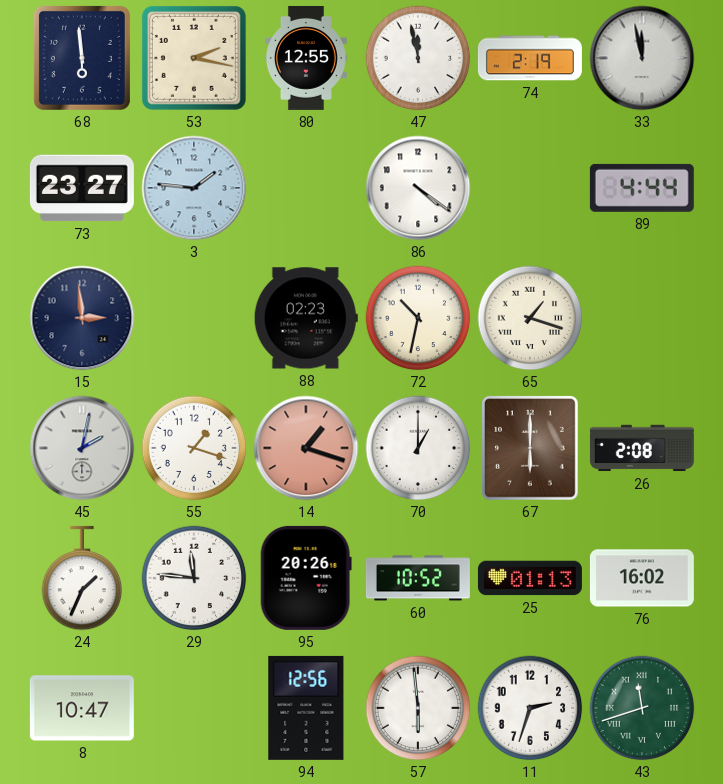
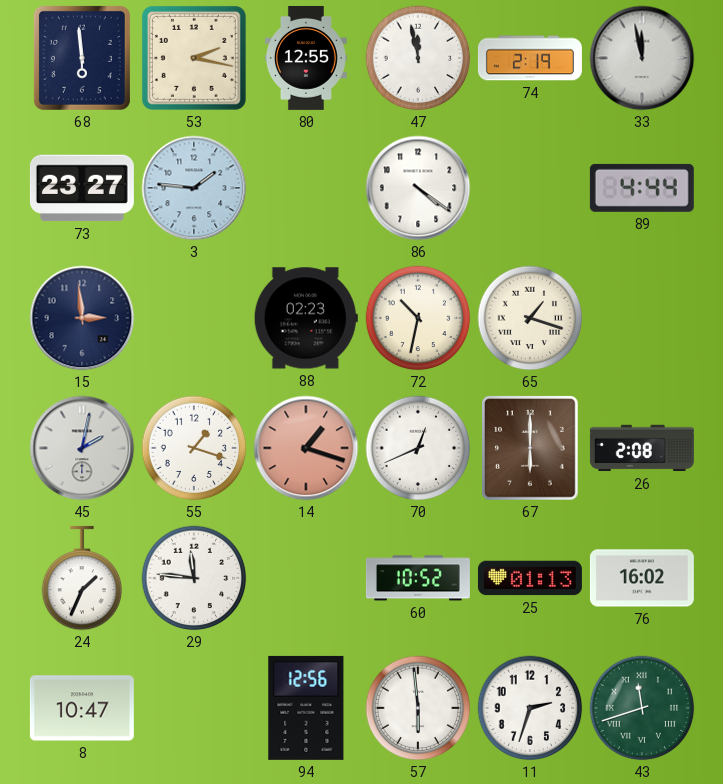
70: 1:00 -> 12:41 (418, 448)
95: 20:26 -> none (306, 578)
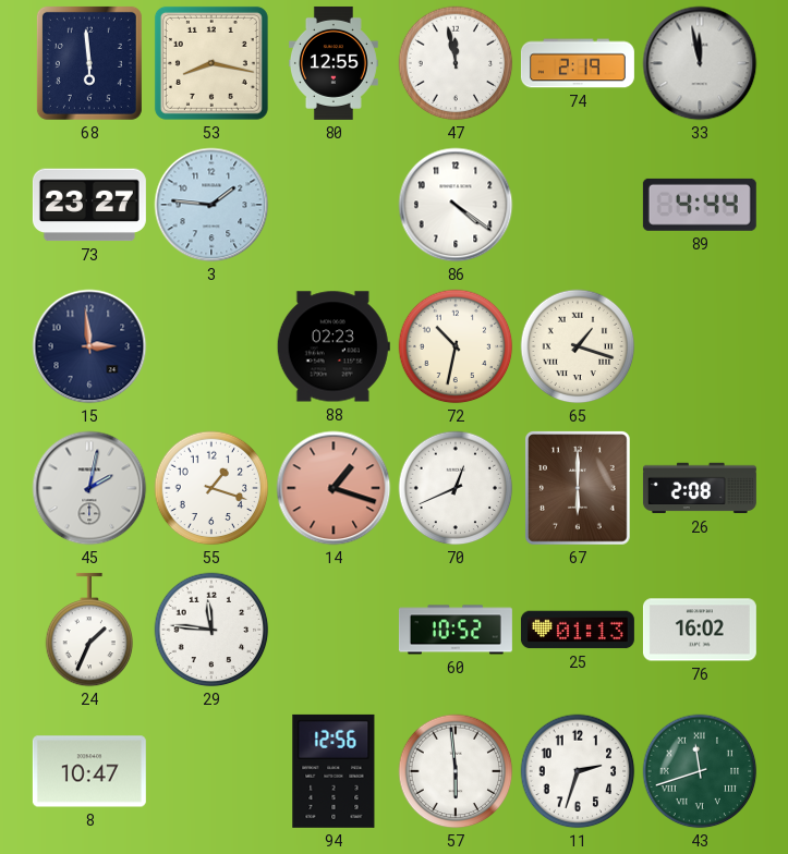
53: 2:17 -> 8:17 (211, 63)
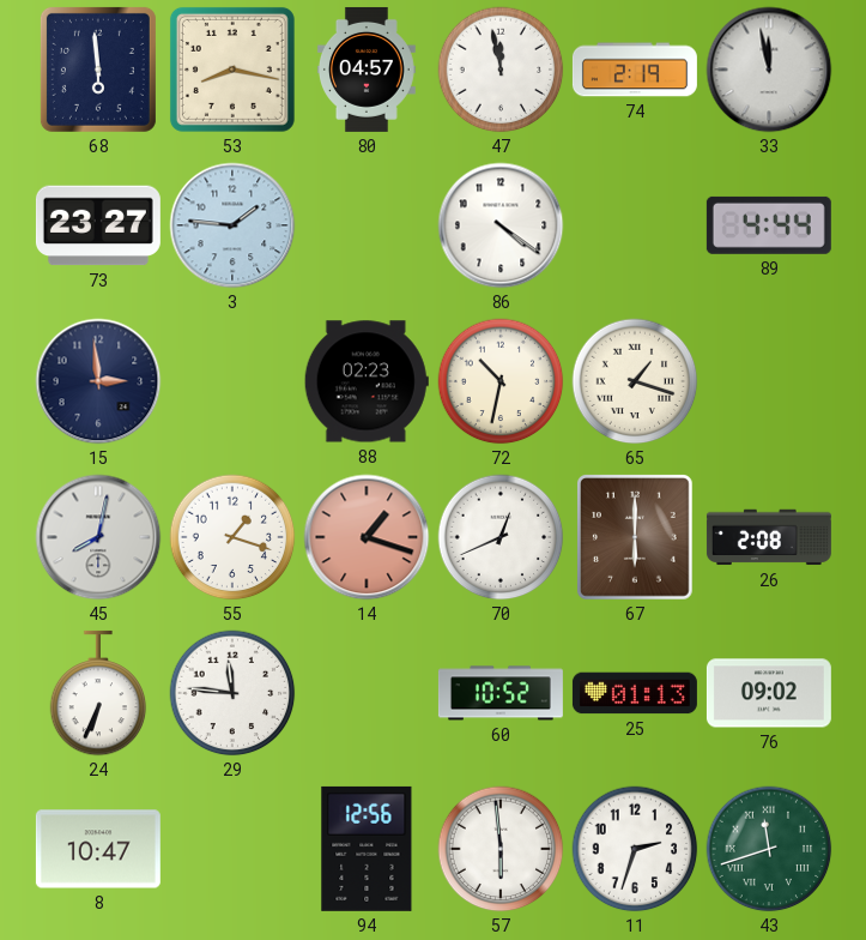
80: 12:55 -> 04:57 (367, 70)
45: 2:02 -> 8:02 (98, 537)
24: 1:34 -> 6:34 (98, 693)
76: 16:02 -> 09:02 (769, 693)
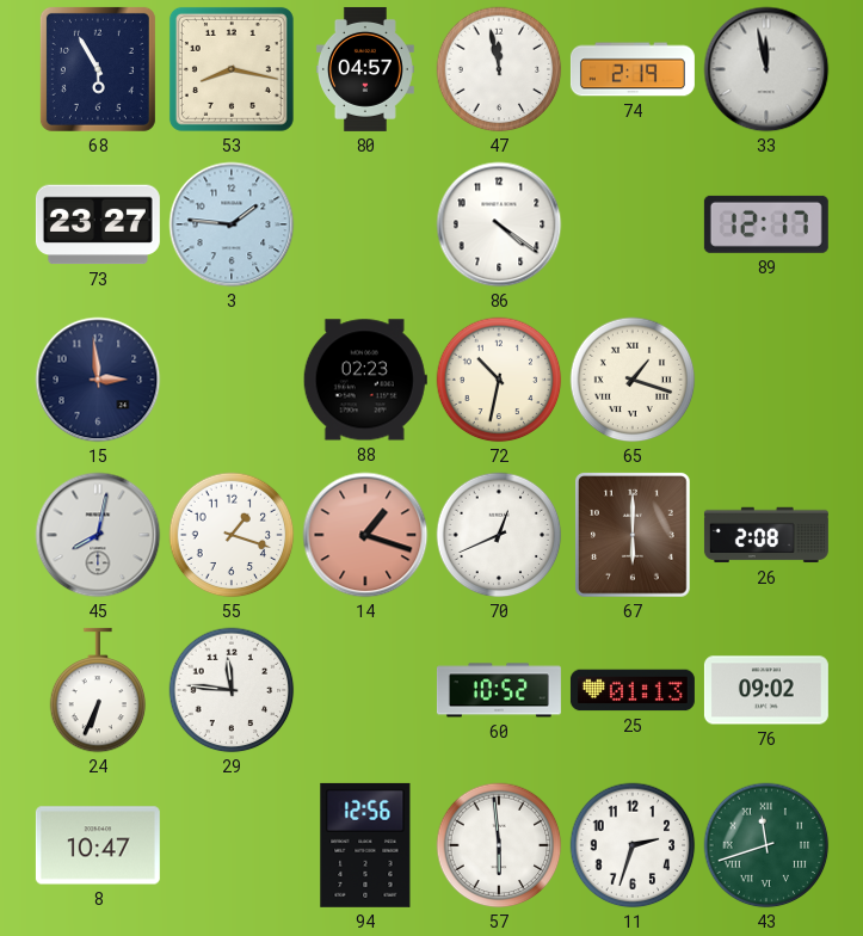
68: 5:59 -> 5:55 (98, 69)
89: 4:44 -> 12:17 (766, 224)
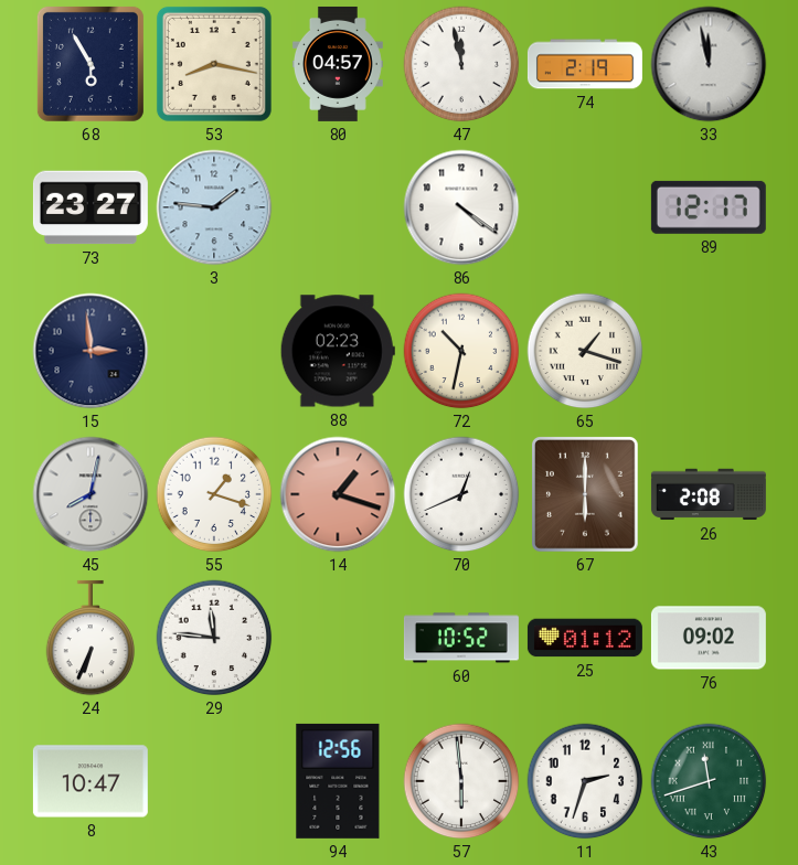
25: 01:13 -> 01:12 (585, 638)
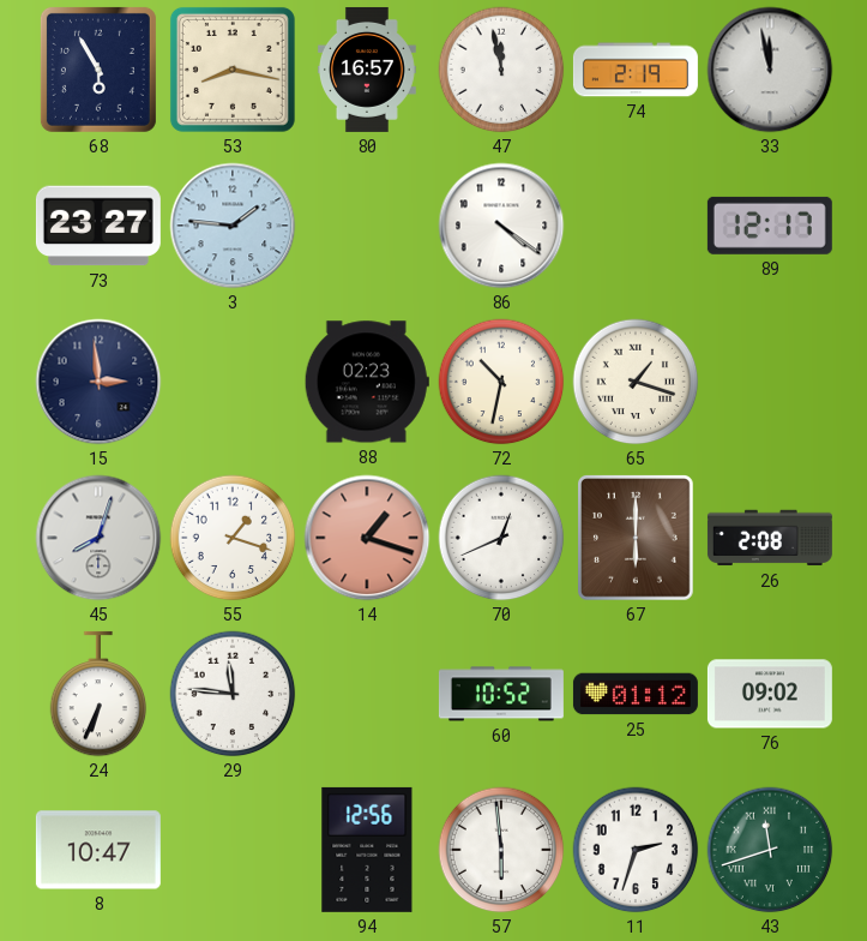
80: 04:57 -> 16:57 (367, 70)
45: 8:02 -> 8:03 (98, 538)
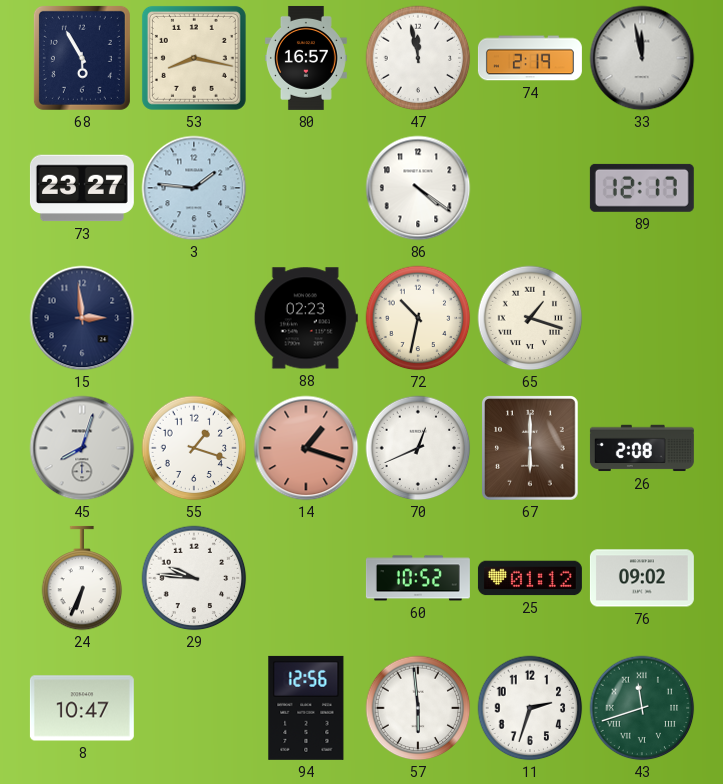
29: 11:46 -> 9:46 (194, 578)
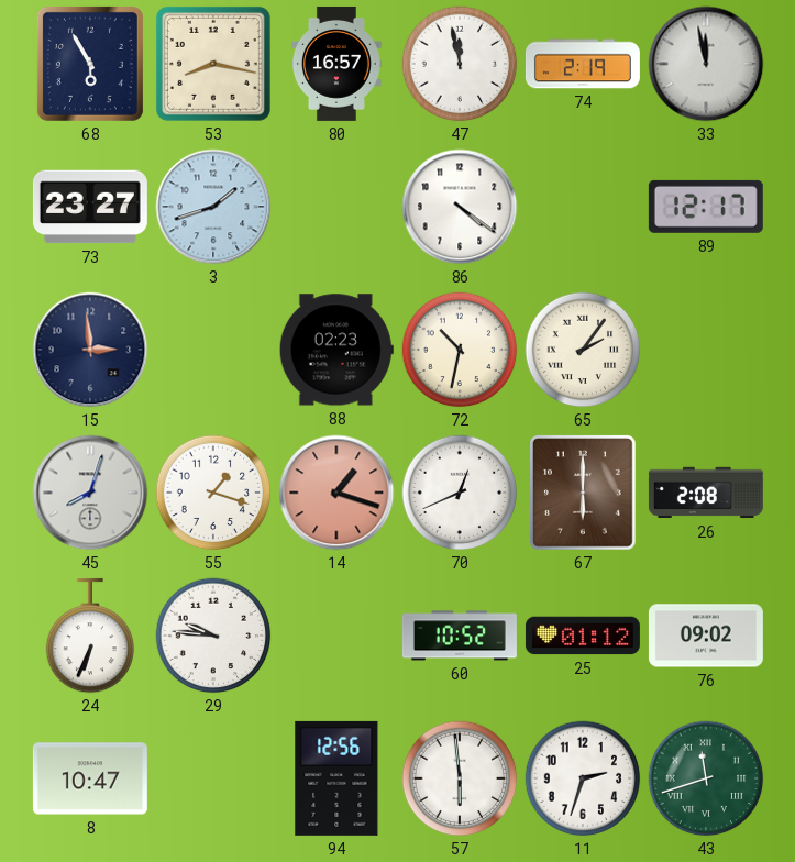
3: 1:46 -> 1:42 (213, 207)
65: 1:18 -> 2:06 (583, 350)
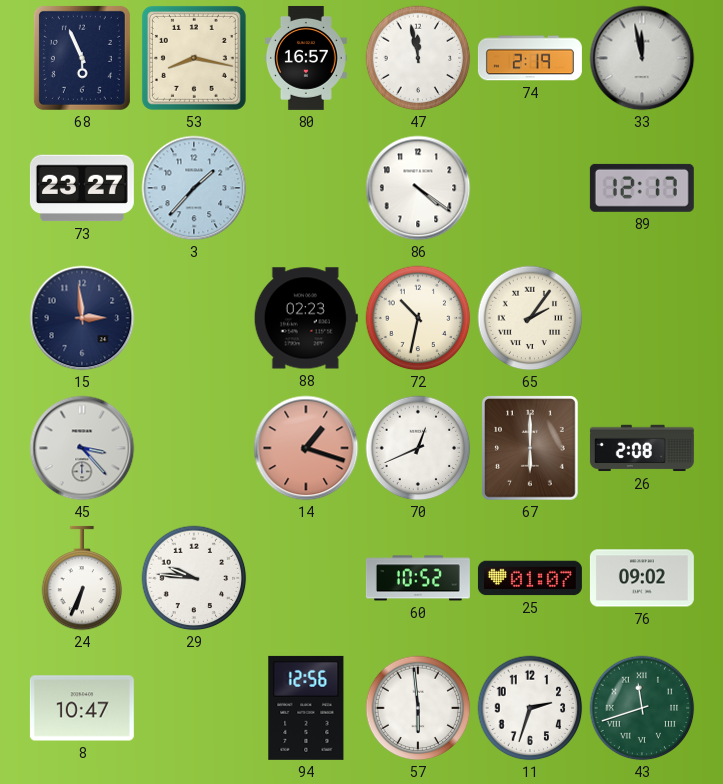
68: 5:55 -> 5:56 (82, 58)
3: 1:42 -> 1:37 (194, 188)
45: 8:03 -> 3:23 (82, 448)
55: 1:18 -> none (213, 493)
25: 01:12 -> 01:07 (530, 578)
